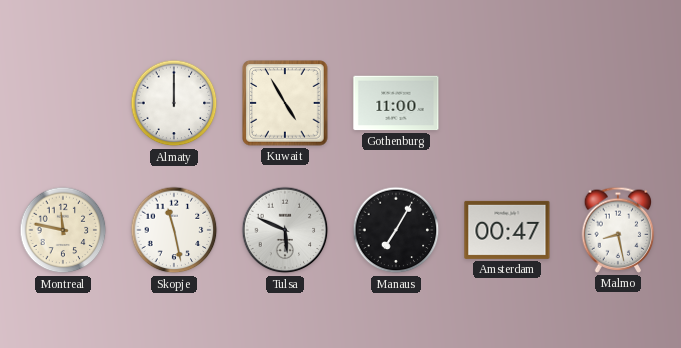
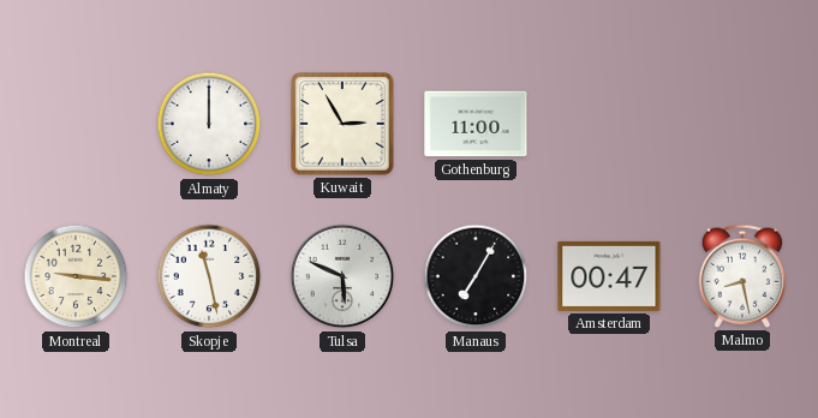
Kuwait: 4:55 -> 2:55 (342, 124)
Montreal: 11:47 -> 9:16 (76, 276)
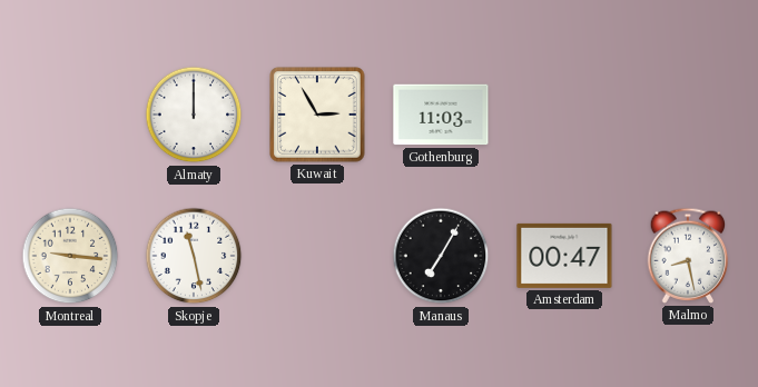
Gothenburg: 11:00 -> 11:03 (441, 115)
Tulsa: 5:49 -> none (342, 276)
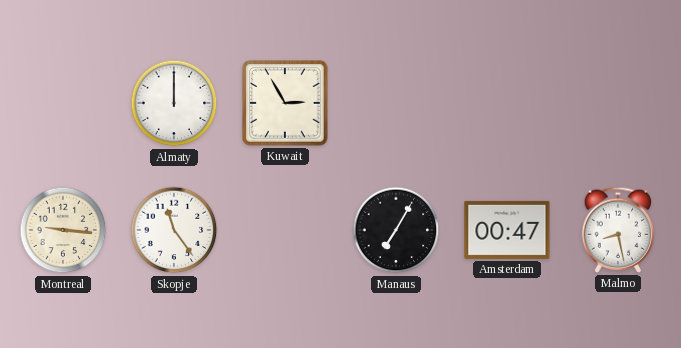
Gothenburg: 11:03 -> none (441, 115)
Skopje: 11:28 -> 11:24 (174, 230)
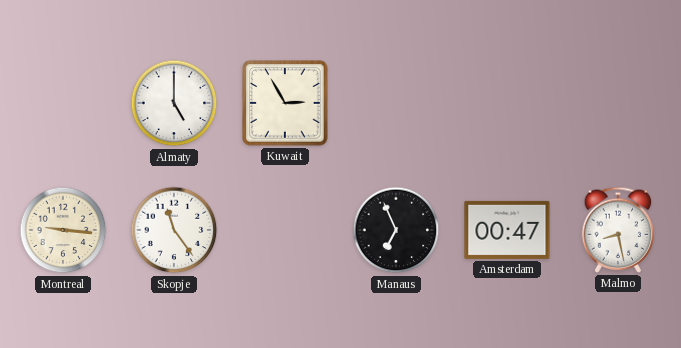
Almaty: 12:00 -> 5:00 (174, 103)
Manaus: 7:05 -> 6:56 (396, 230)
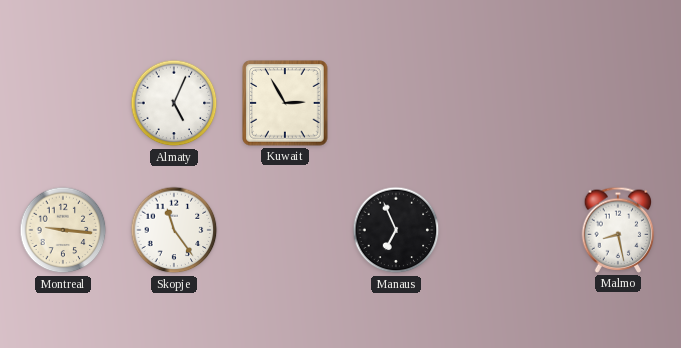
Almaty: 5:00 -> 5:04 (174, 103)
Amsterdam: 00:47 -> none (507, 230)
